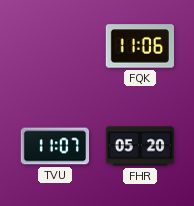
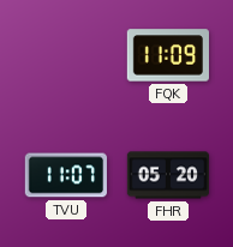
FQK: 11:06 -> 11:09 (167, 55)
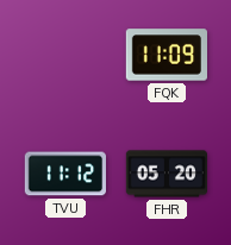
TVU: 11:07 -> 11:12 (64, 174)
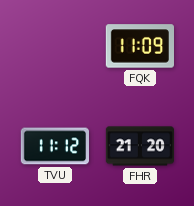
FHR: 05:20 -> 21:20 (139, 146)
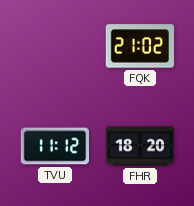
FQK: 11:09 -> 21:02 (139, 46)
FHR: 21:20 -> 18:20 (139, 146)
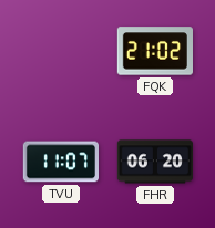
TVU: 11:12 -> 11:07 (60, 162)
FHR: 18:20 -> 06:20 (154, 162)
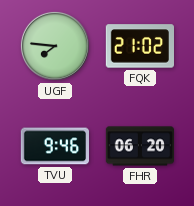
UGF: none -> 7:46 (55, 46)
TVU: 11:07 -> 9:46 (54, 146)
